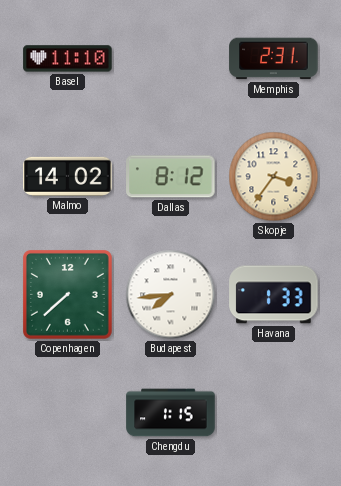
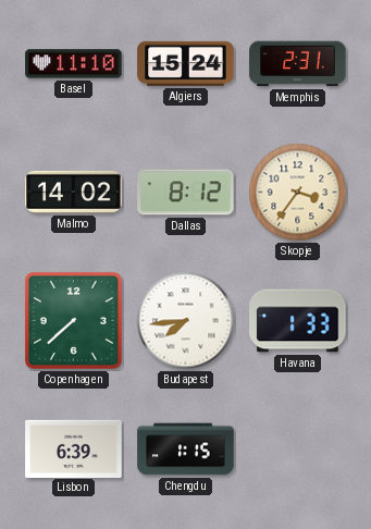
Algiers: none -> 15:24 (186, 63)
Lisbon: none -> 6:39 (74, 448)
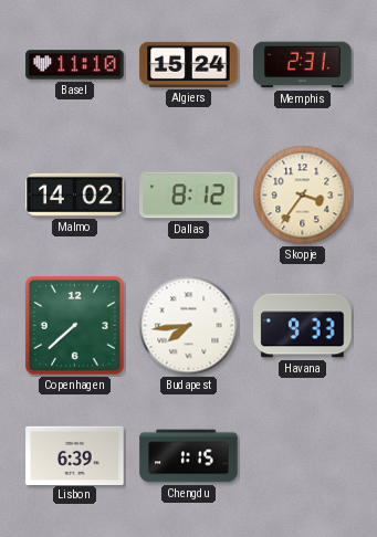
Havana: 1:33 -> 9:33 (303, 326)
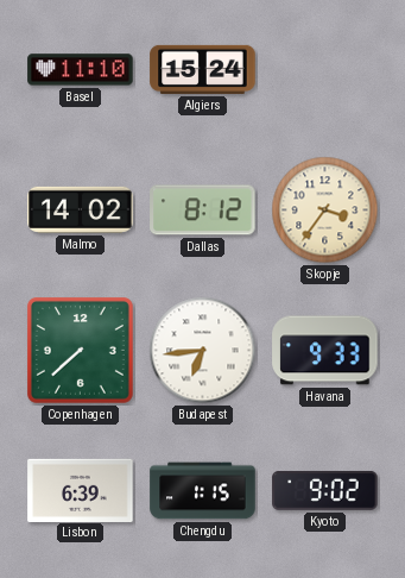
Memphis: 2:31 -> none (303, 65)
Budapest: 7:44 -> 6:44 (203, 351)
Kyoto: none -> 9:02 (325, 490)
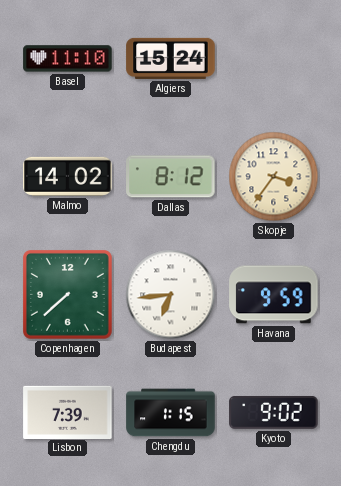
Havana: 9:33 -> 9:59 (274, 295)
Lisbon: 6:39 -> 7:39 (68, 412)
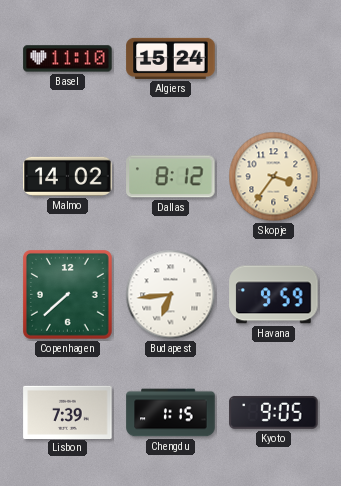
Kyoto: 9:02 -> 9:05 (274, 412)
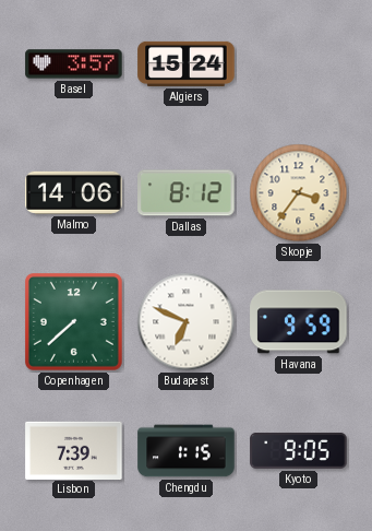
Basel: 11:10 -> 3:57 (74, 64)
Malmo: 14:02 -> 14:06 (74, 192)
Budapest: 6:44 -> 6:49 (187, 322)
